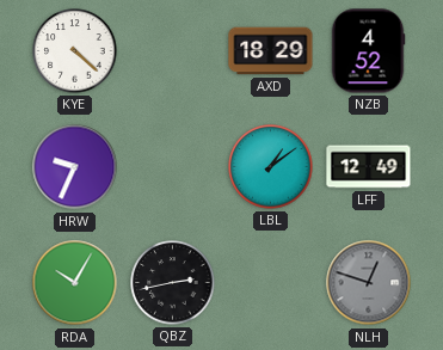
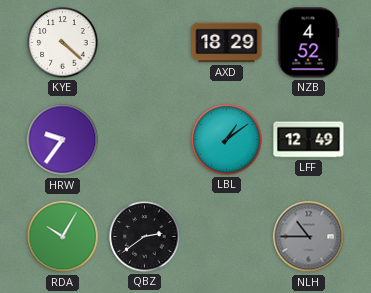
HRW: 9:34 -> 9:36 (63, 140)
QBZ: 2:43 -> 2:39 (145, 237)
NLH: 12:48 -> 10:45 (309, 237)
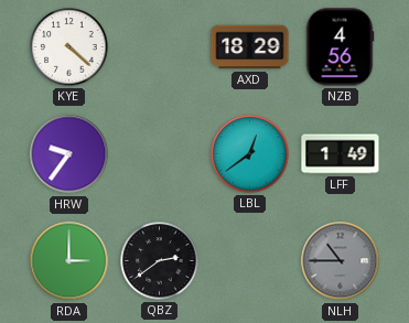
NZB: 4:52 -> 4:56 (340, 47)
LBL: 1:09 -> 12:39 (250, 154)
LFF: 12:49 -> 1:49 (341, 154)
RDA: 10:05 -> 3:00 (69, 261)
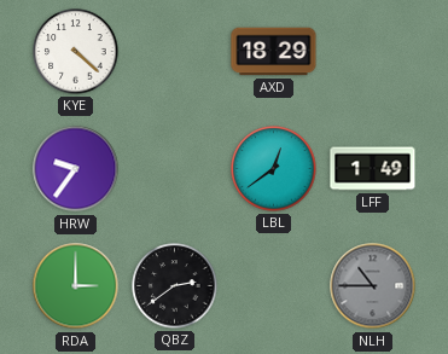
NZB: 4:56 -> none (340, 47)
